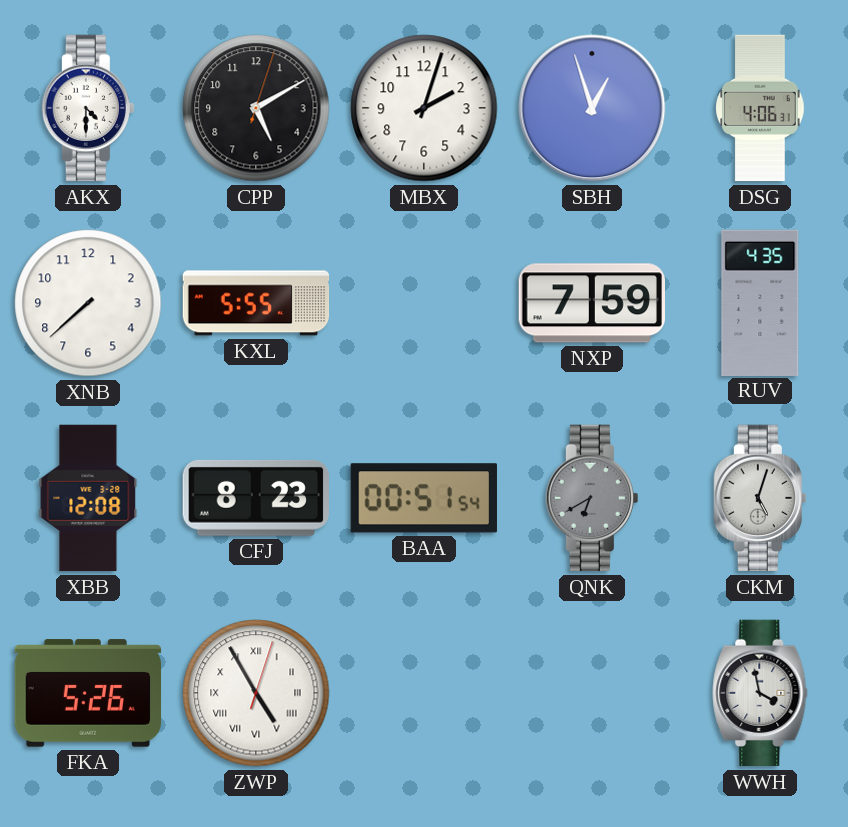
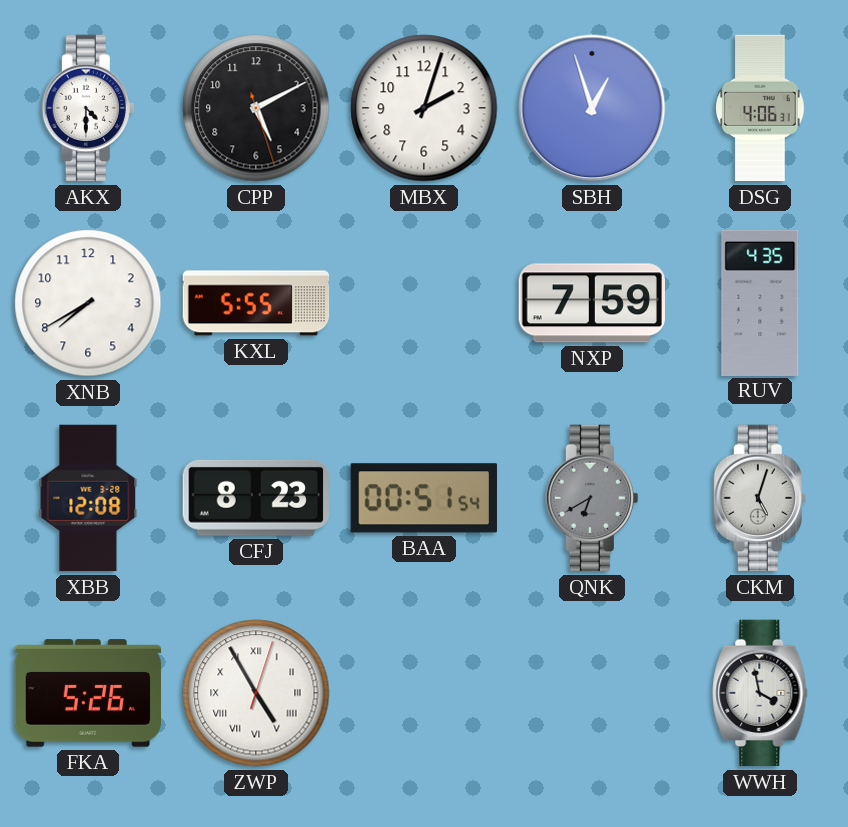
CPP: 5:10:03 -> 5:10:27 (256, 108)
XNB: 7:38 -> 7:40 (88, 303)
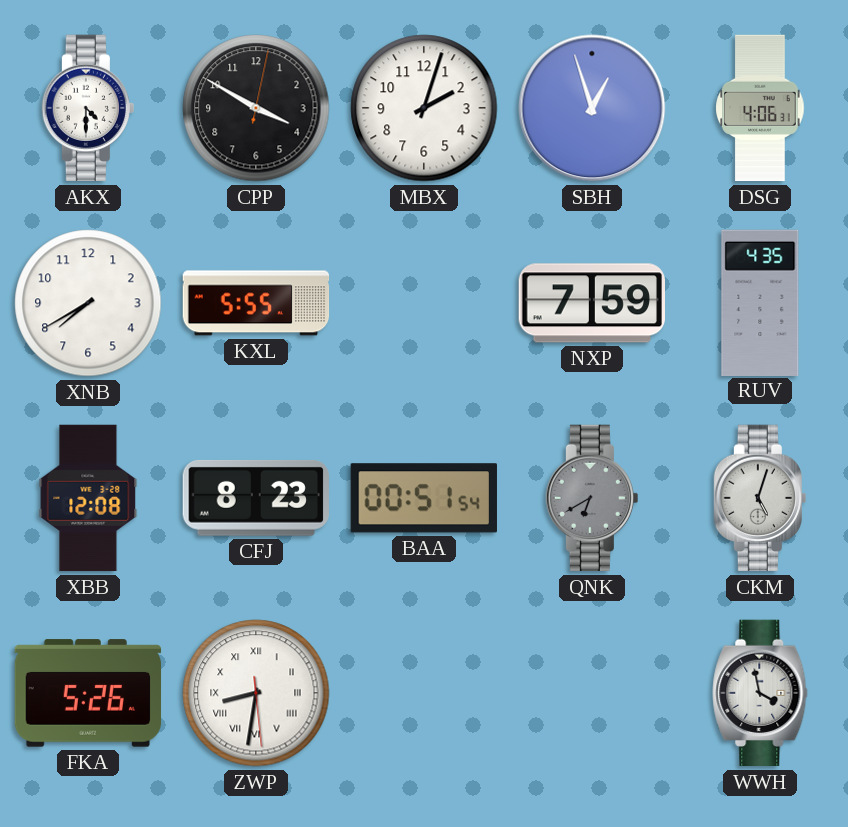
CPP: 5:10 -> 3:50 (256, 108)
ZWP: 4:55 -> 8:31 (256, 693)
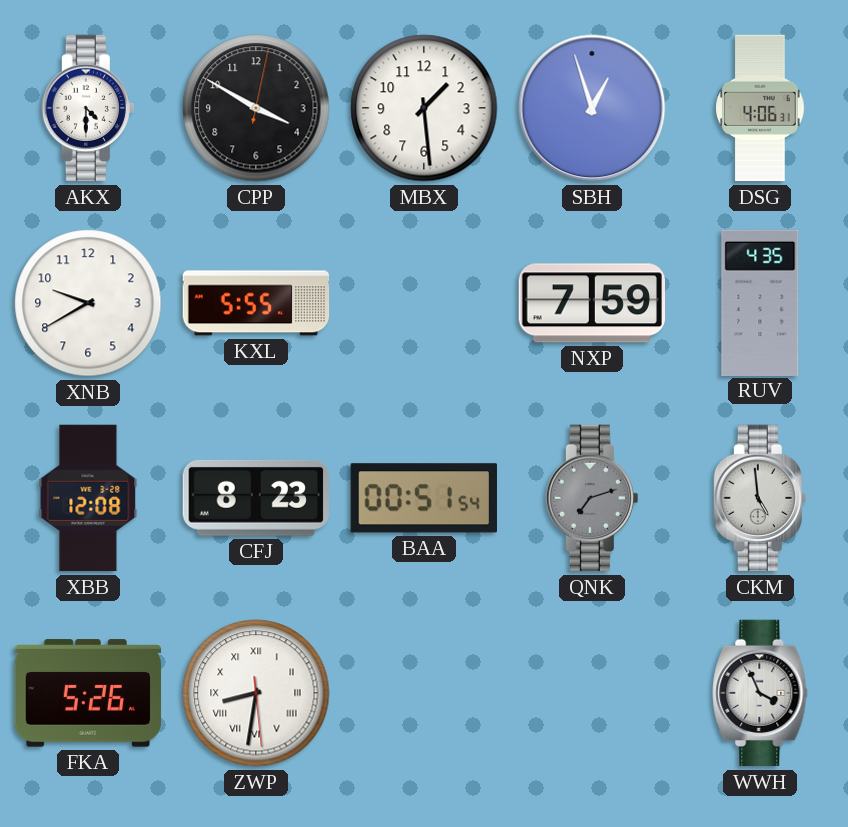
MBX: 2:03 -> 1:29 (424, 108)
XNB: 7:40 -> 9:40 (88, 303)
QNK: 6:40 -> 7:12 (592, 498)
CKM: 5:03 -> 4:59 (760, 498)
WWH: 3:58 -> 3:56 (760, 693)
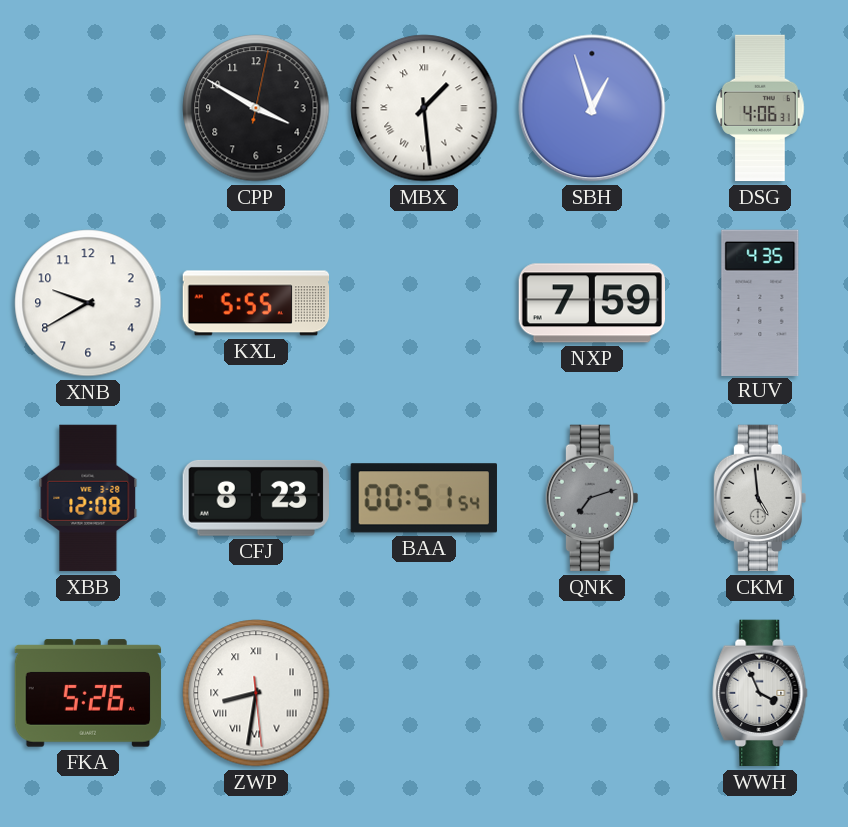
AKX: 4:30 -> none (88, 108)
MBX numerals: Arabic -> Roman (424, 108)
